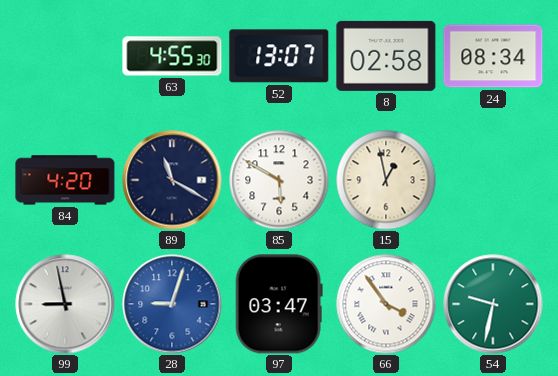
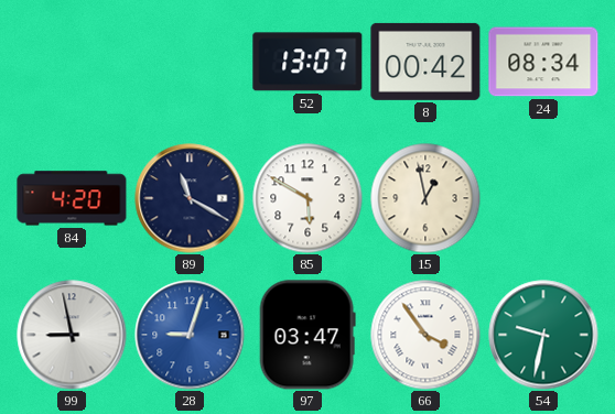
63: 4:55 -> none (172, 56)
8: 02:58 -> 00:42 (425, 62)
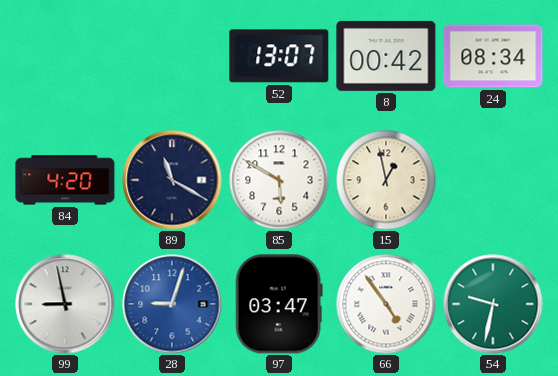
66: 3:54 -> 4:54 (386, 304)
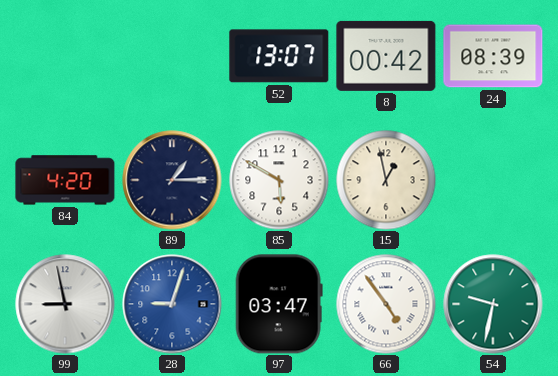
24: 08:34 -> 08:39 (493, 56)
89: 11:20 -> 1:15 (172, 180)
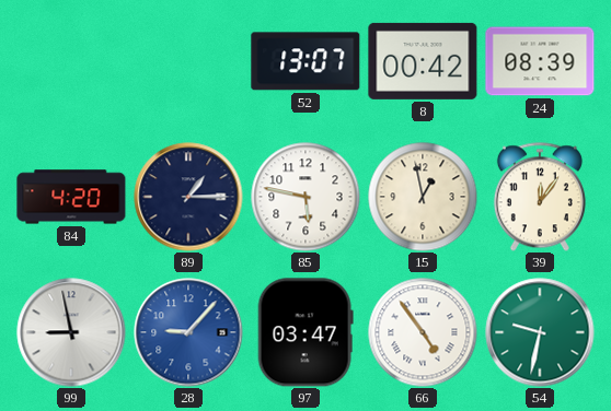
85: 5:50 -> 5:47 (305, 197)
39: none -> 12:06 (540, 197)
28: 9:03 -> 9:07 (188, 332)
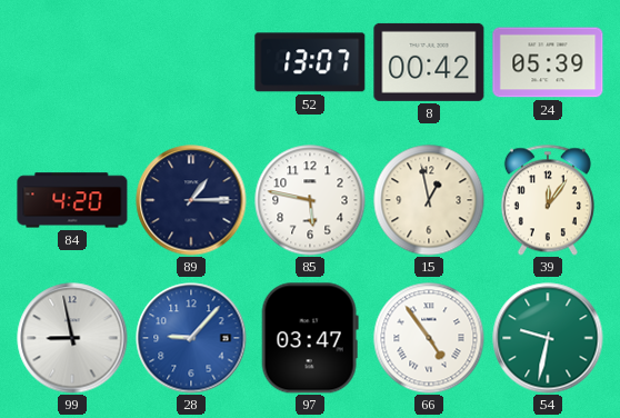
24: 08:39 -> 05:39 (548, 62)
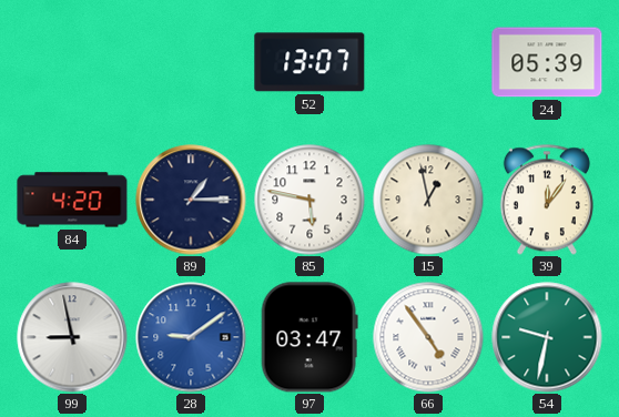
8: 00:42 -> none (429, 62)
28: 9:07 -> 9:09 (191, 337)
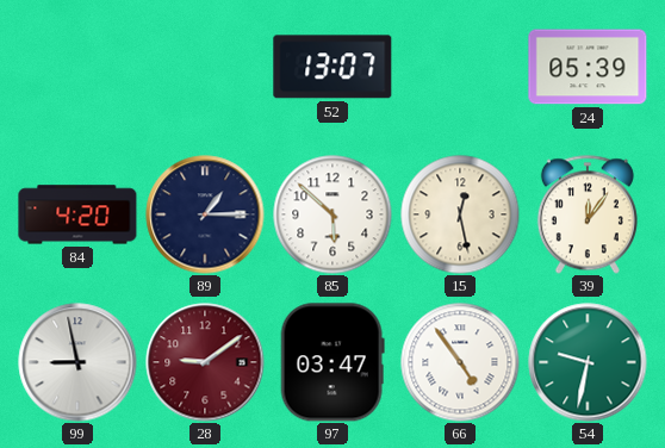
85: 5:47 -> 5:52 (332, 214)
15: 12:58 -> 12:28 (460, 214)
28 dial: blue -> burgundy (205, 362)
